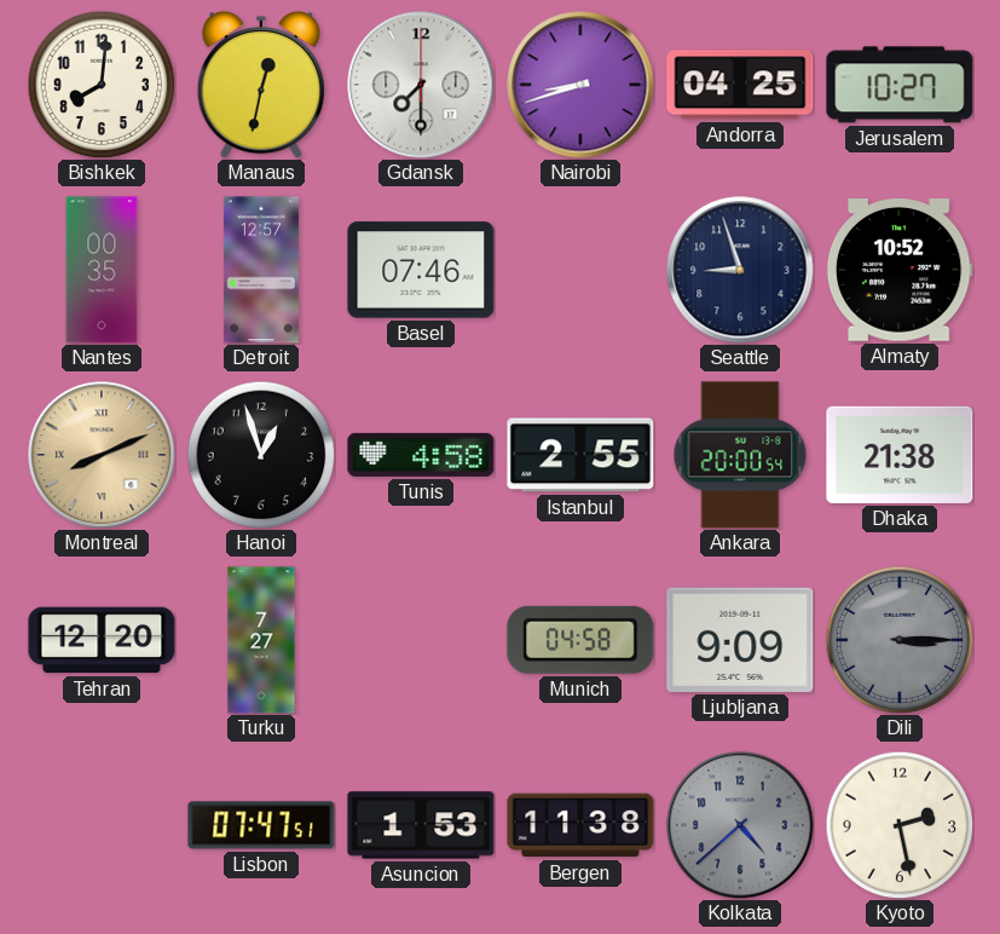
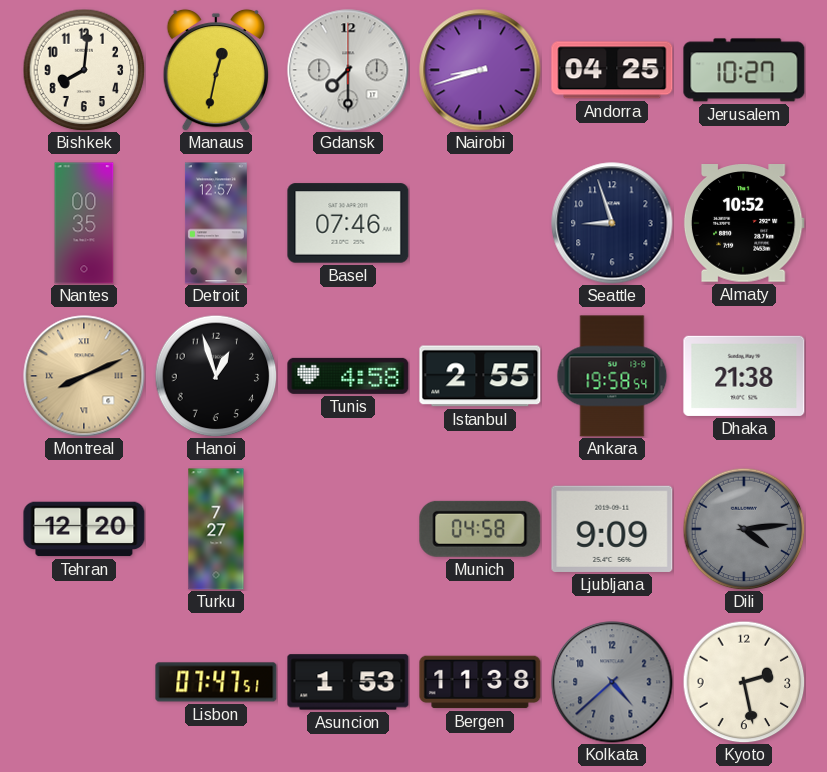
Ankara: 20:00 -> 19:58 (612, 376)
Dili: 3:15 -> 4:14 (744, 529)
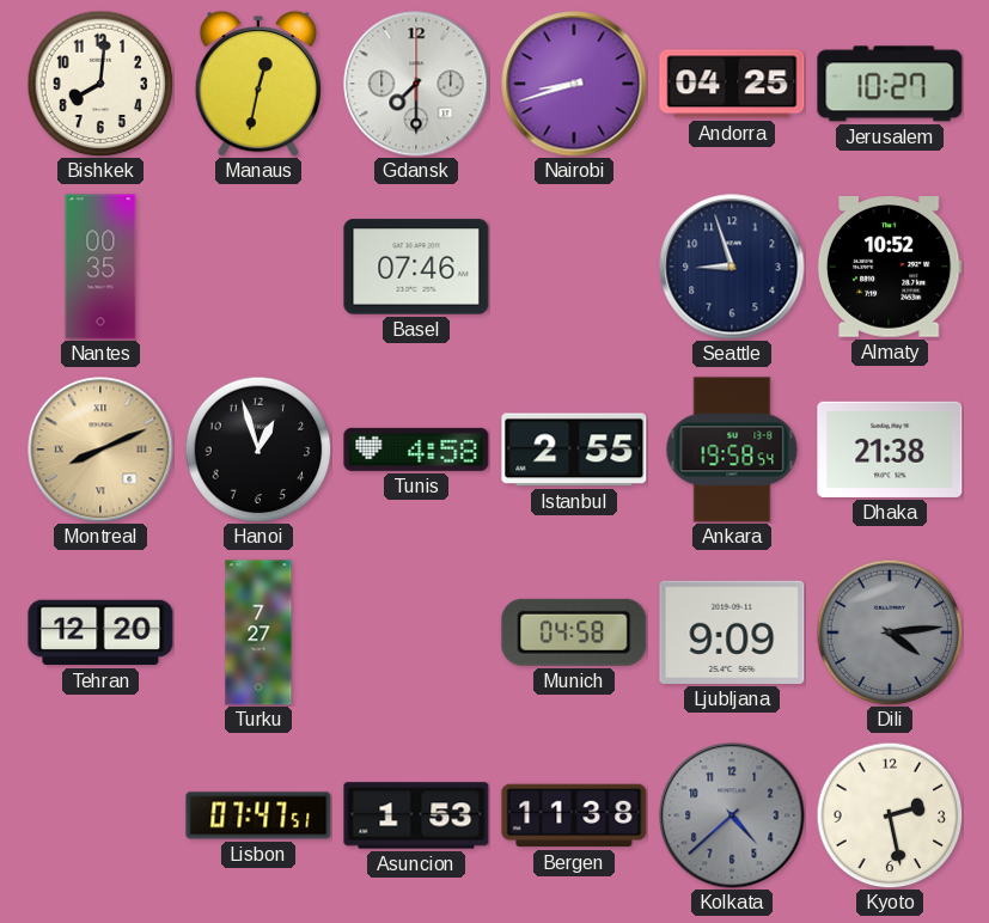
Detroit: 12:57 -> none (216, 223)
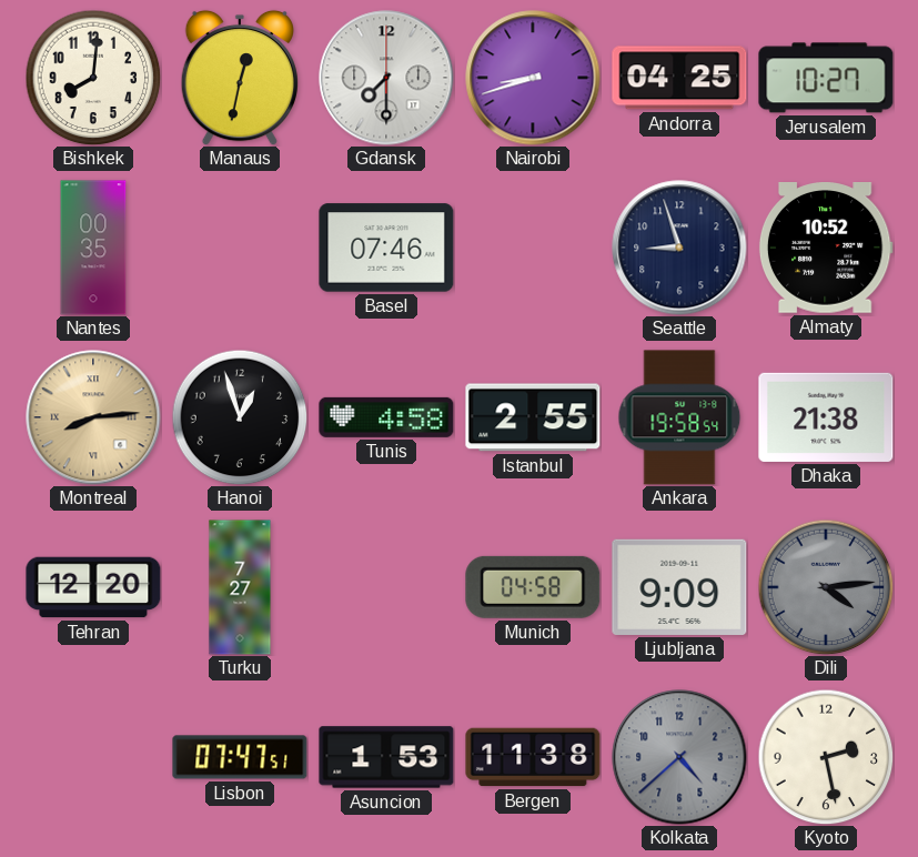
Montreal: 8:11 -> 8:14 (93, 417)
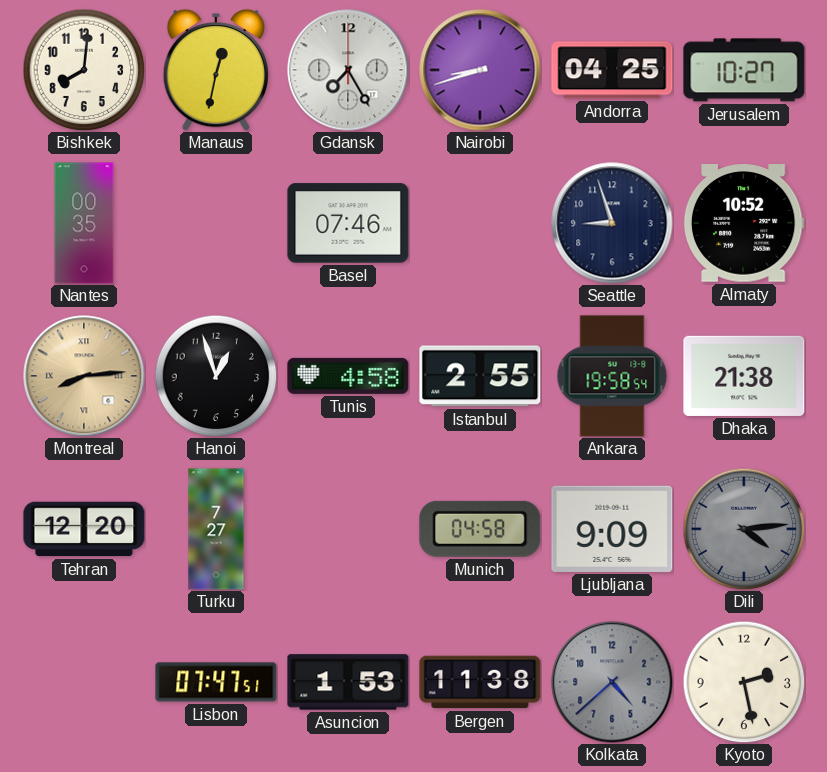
Gdansk: 7:30 -> 7:25 (348, 70)
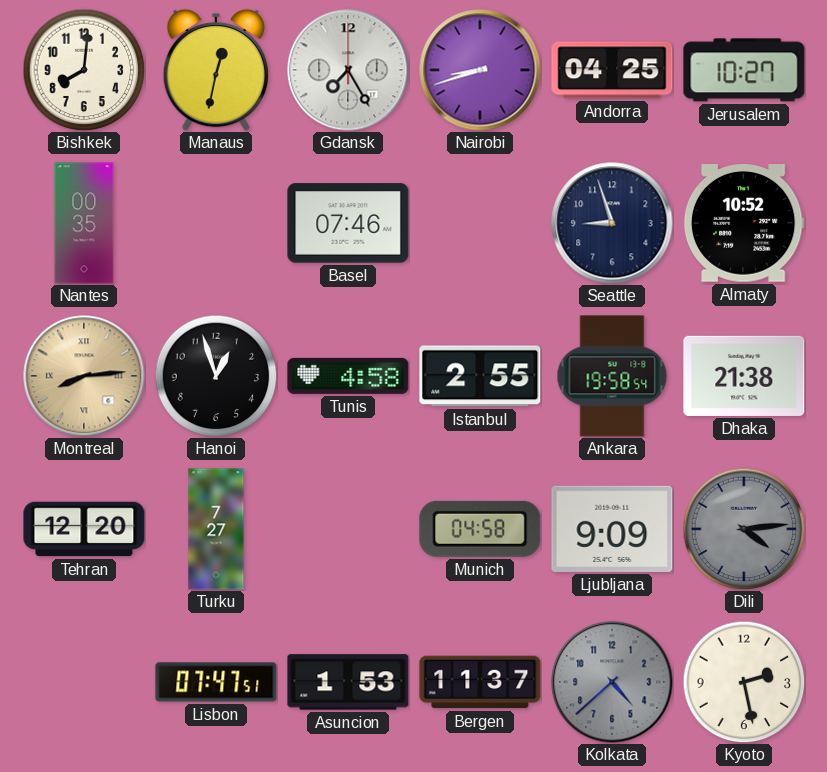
Bergen: 11:38 -> 11:37 (480, 682)
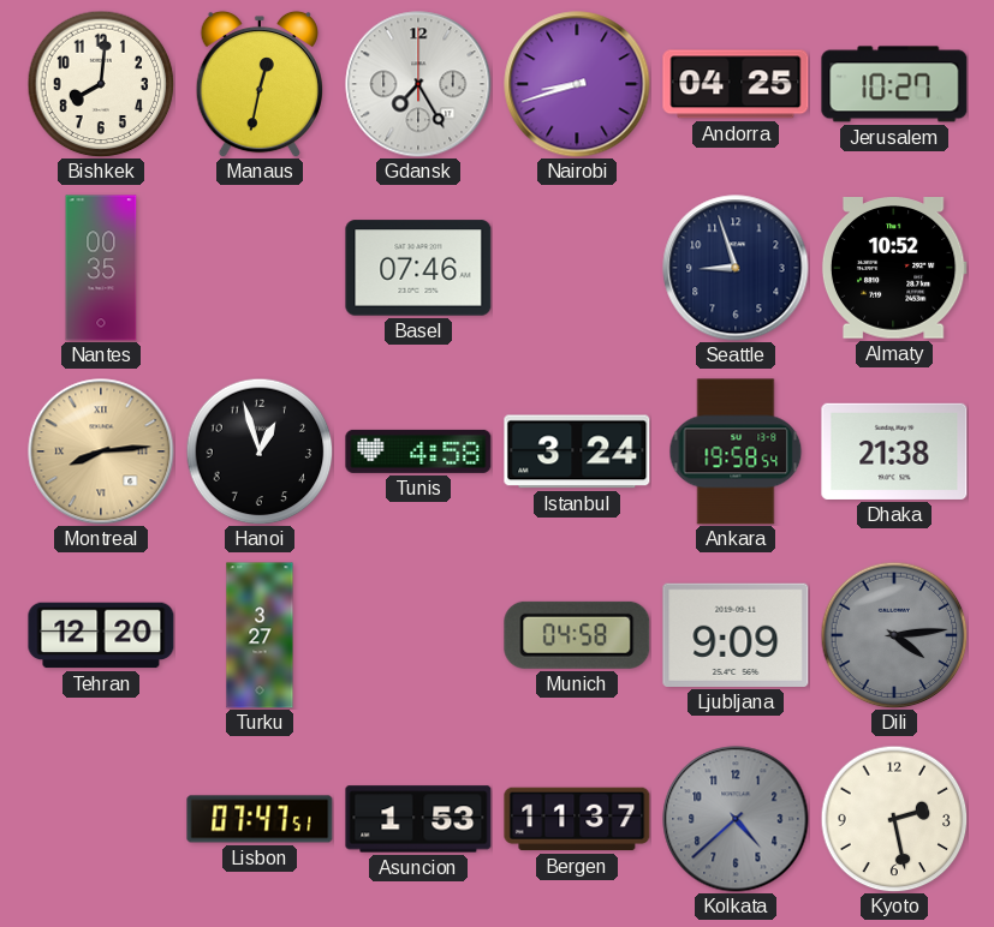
Istanbul: 2:55 -> 3:24 (577, 451)
Turku: 7:27 -> 3:27 (260, 635)
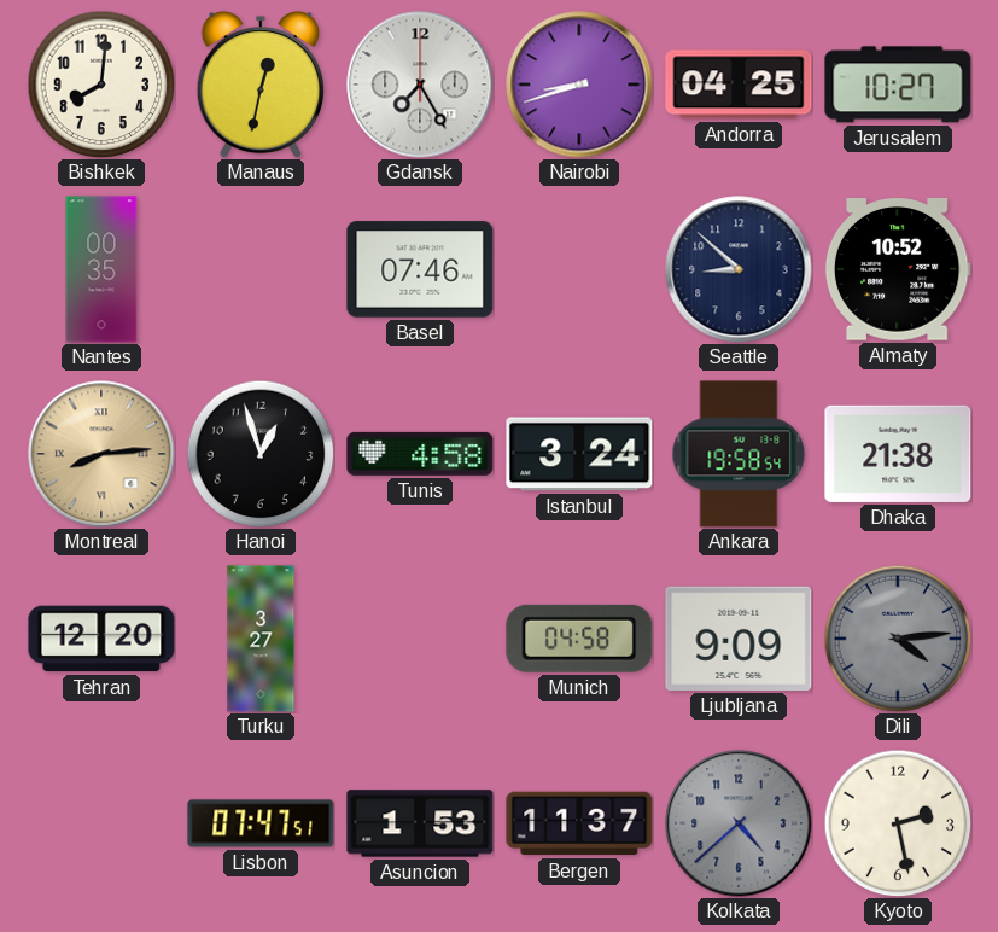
Seattle: 8:57 -> 8:52 (739, 269)
